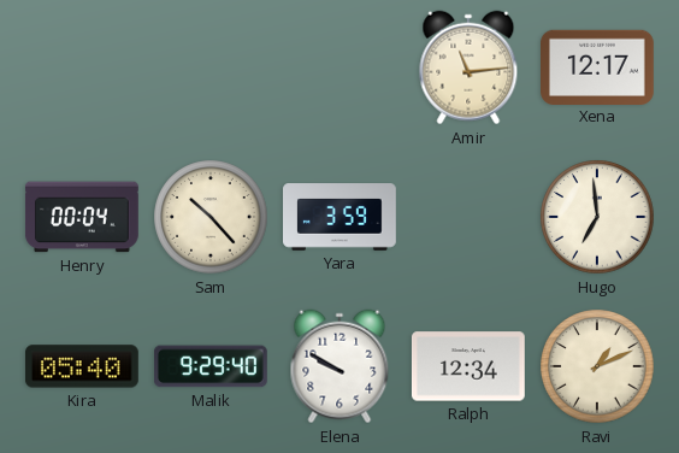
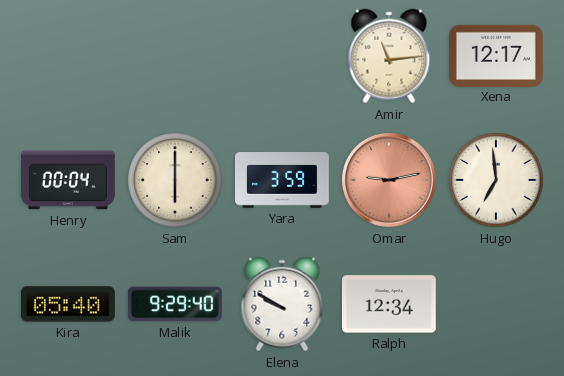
Sam: 10:23 -> 6:00 (175, 180)
Omar: none -> 9:13 (390, 181)
Ravi: 1:11 -> none (597, 366)
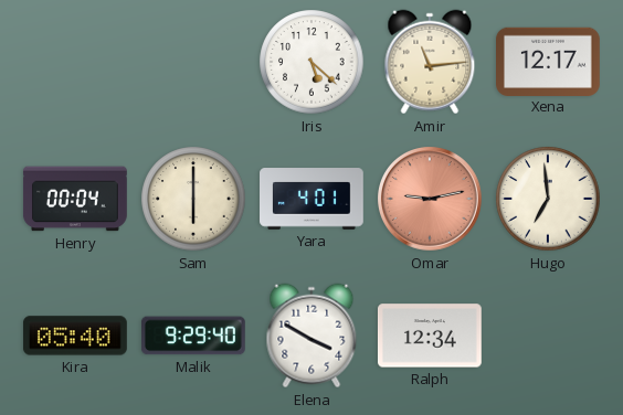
Iris: none -> 5:22 (311, 62)
Yara: 3:59 -> 4:01 (313, 199)
Elena: 9:50 -> 3:50 (311, 336)
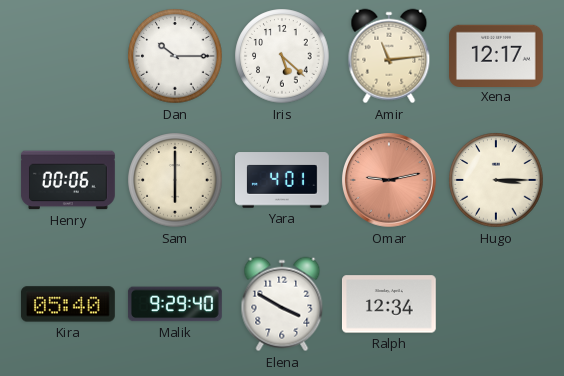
Dan: none -> 10:15 (175, 56)
Henry: 00:04 -> 00:06 (68, 180)
Hugo: 6:59 -> 3:15 (496, 180)
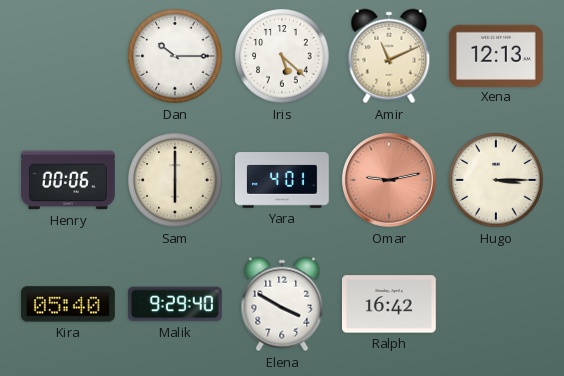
Amir: 11:14 -> 11:11 (389, 56)
Xena: 12:17 -> 12:13 (497, 55)
Ralph: 12:34 -> 16:42 (389, 304)
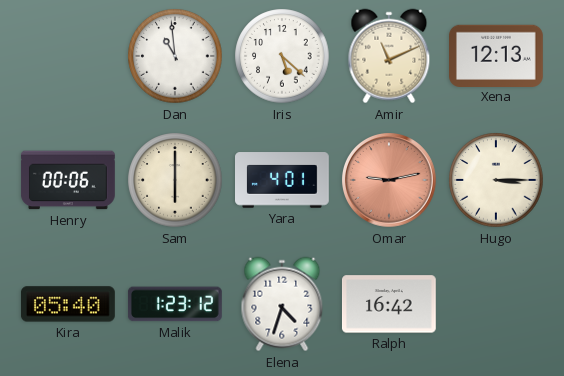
Dan: 10:15 -> 10:59 (175, 56)
Malik: 9:29 -> 1:23 (175, 304)
Elena: 3:50 -> 4:33 (282, 304)
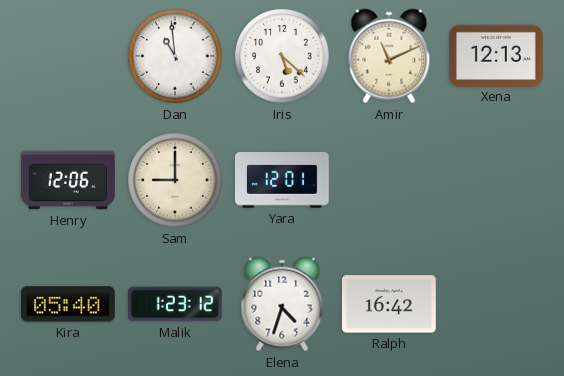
Henry: 00:06 -> 12:06 (68, 180)
Sam: 6:00 -> 9:00 (175, 180)
Yara: 4:01 -> 12:01 (283, 180)
Omar: 9:13 -> none (390, 181)
Hugo: 3:15 -> none (496, 180)
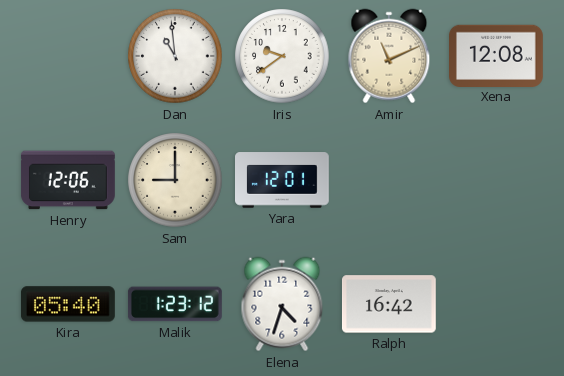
Iris: 5:22 -> 9:39 (282, 56)
Xena: 12:13 -> 12:08 (497, 55)
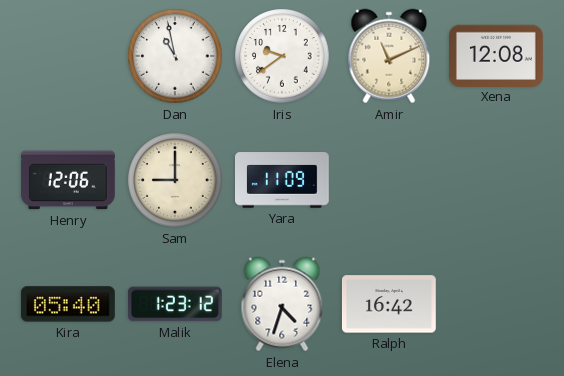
Dan: 10:59 -> 10:58 (175, 56)
Yara: 12:01 -> 11:09 (283, 180)
